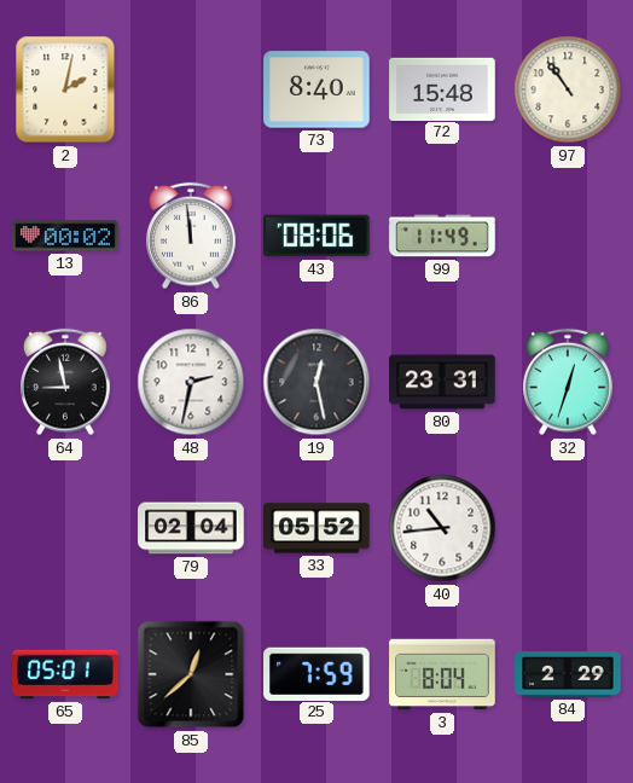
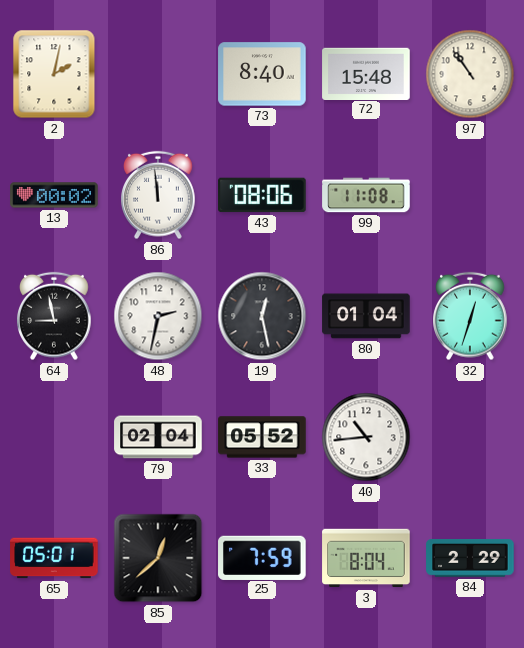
99: 11:49 -> 11:08 (366, 195)
80: 23:31 -> 01:04 (366, 316)
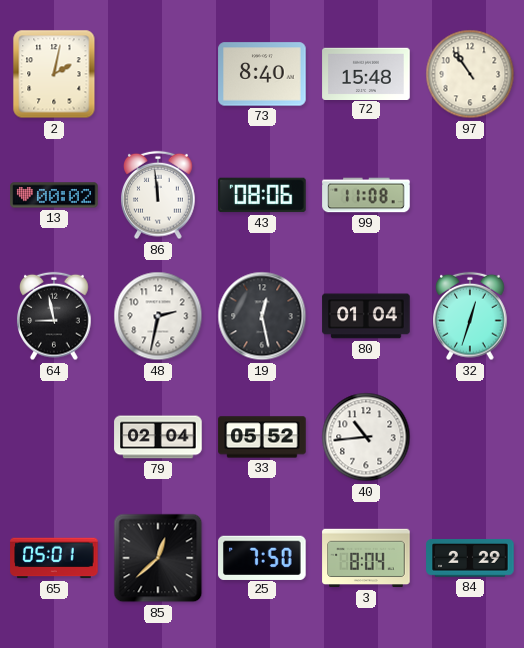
25: 7:59 -> 7:50 (262, 557)
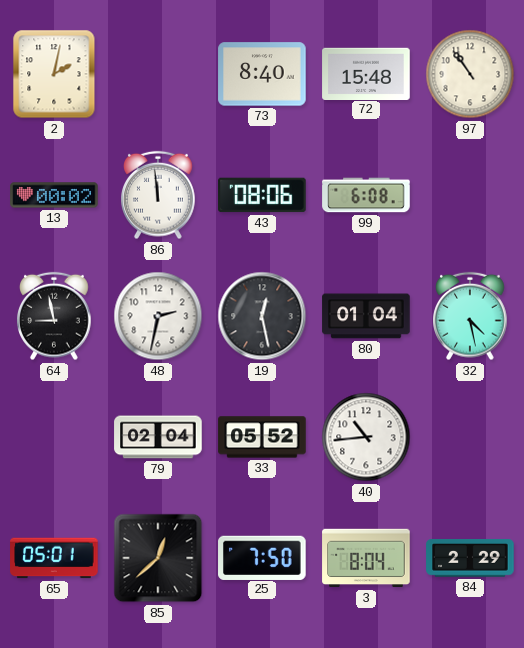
99: 11:08 -> 6:08 (366, 195)
32: 12:33 -> 4:28 (471, 316)
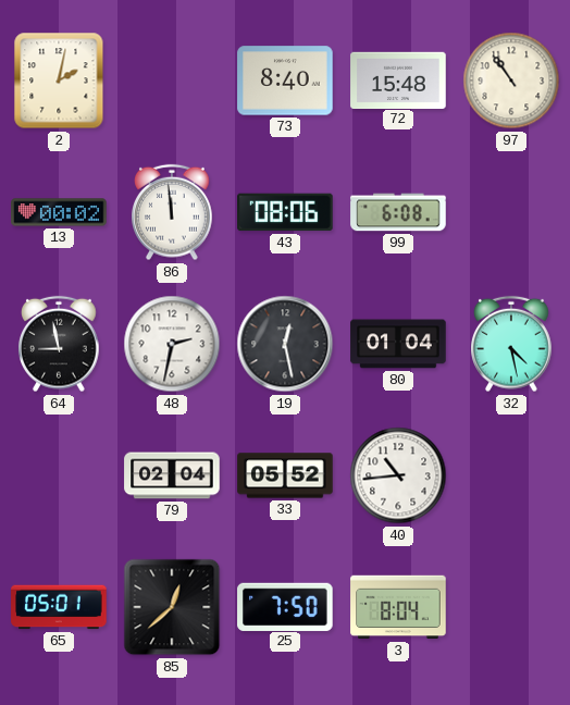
84: 2:29 -> none (470, 558)
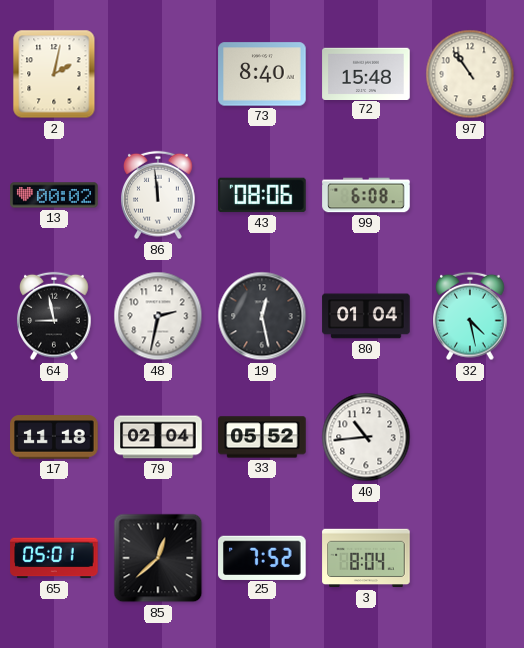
17: none -> 11:18 (54, 437)
25: 7:50 -> 7:52 (262, 557)
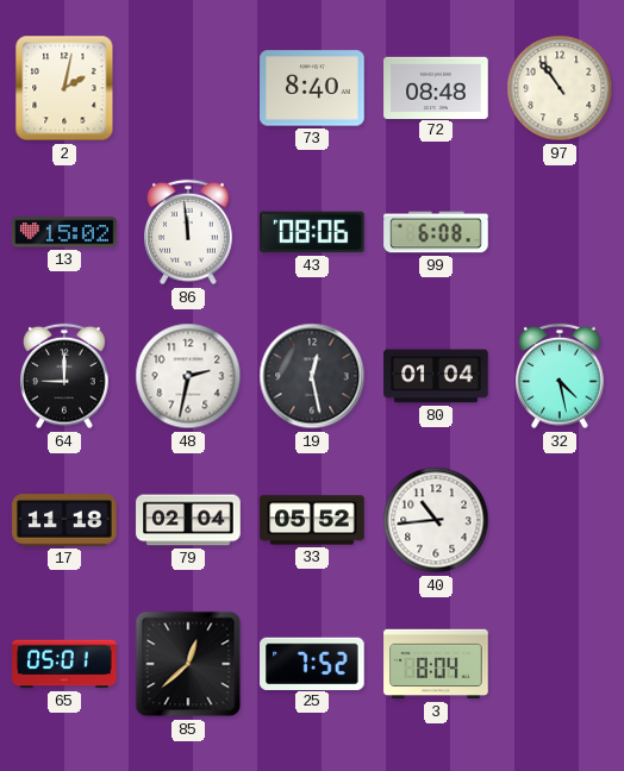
72: 15:48 -> 08:48 (436, 87)
13: 00:02 -> 15:02 (64, 232)
64: 8:58 -> 9:00 (65, 376)
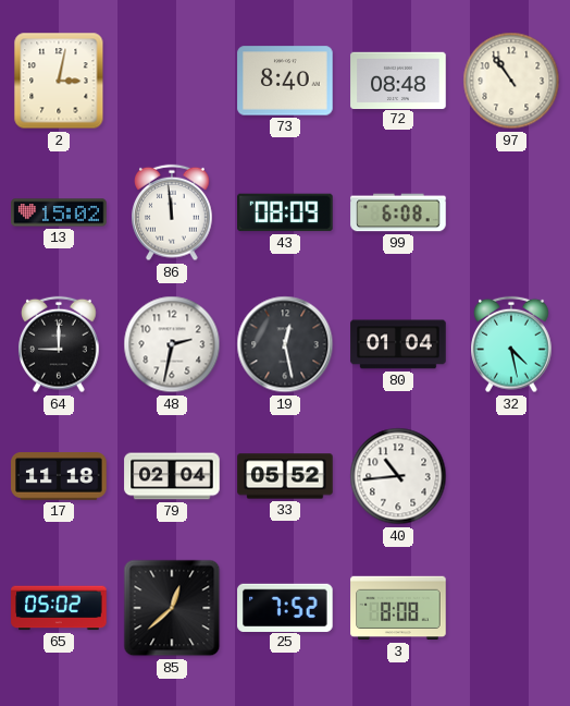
2: 2:02 -> 3:02 (59, 81)
43: 08:06 -> 08:09 (285, 212)
65: 05:01 -> 05:02 (59, 608)
3: 8:04 -> 8:08 (398, 608)
